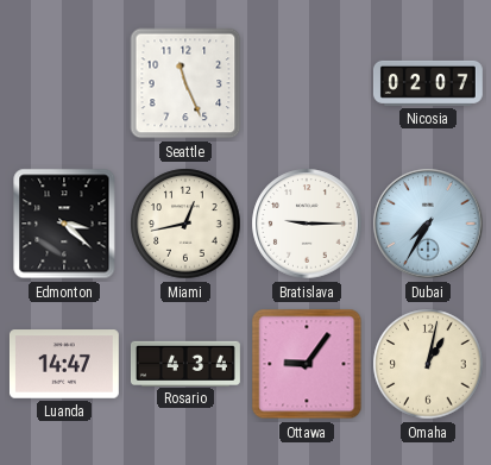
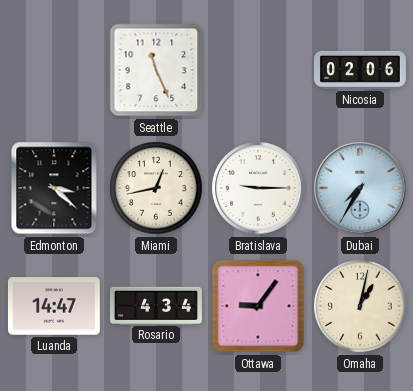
Nicosia: 02:07 -> 02:06 (360, 70)
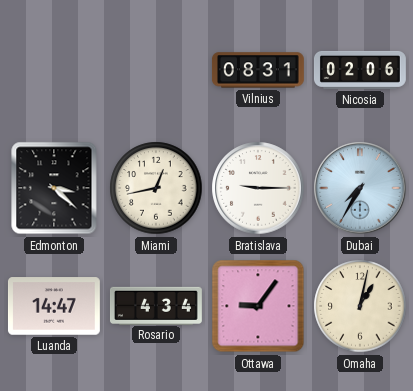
Seattle: 11:26 -> none (156, 70)
Vilnius: none -> 08:31 (258, 70)
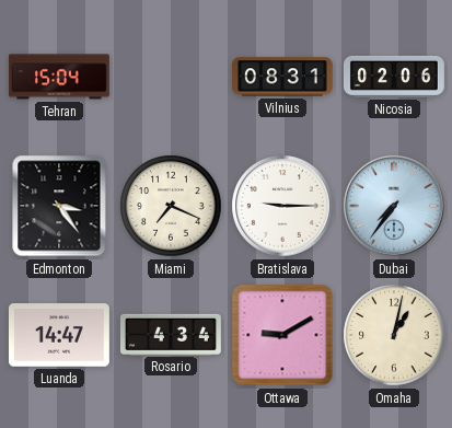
Tehran: none -> 15:04 (59, 77)
Edmonton: 3:22 -> 3:24 (59, 206)
Miami: 12:43 -> 7:19 (171, 206)
Dubai: 7:35 -> 7:36 (394, 206)
Ottawa: 9:06 -> 9:10 (282, 335)
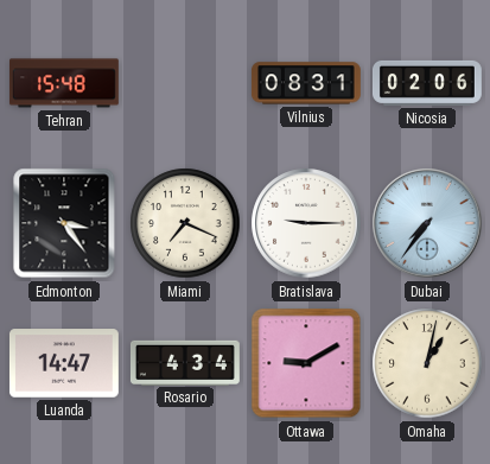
Tehran: 15:04 -> 15:48 (64, 83)
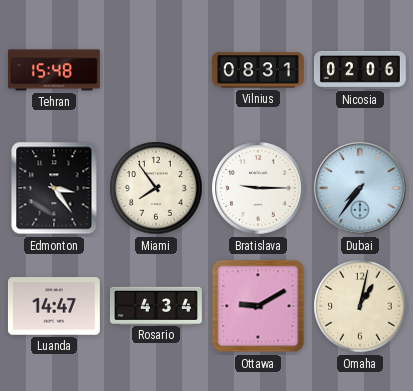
Miami: 7:19 -> 7:54 (156, 188)
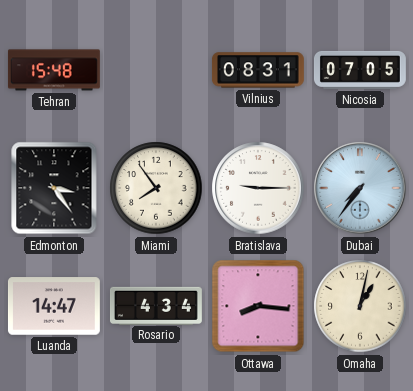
Nicosia: 02:06 -> 07:05 (360, 70)
Ottawa: 9:10 -> 8:16 (258, 306)
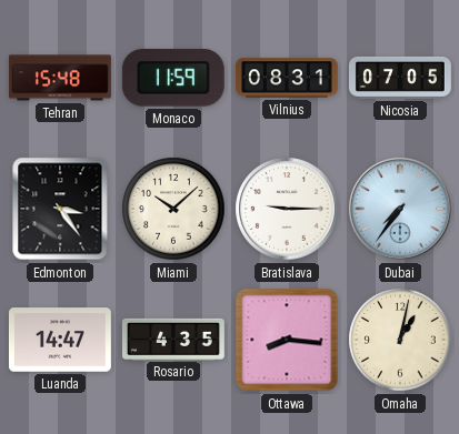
Monaco: none -> 11:59 (173, 79)
Miami: 7:54 -> 10:08 (173, 209)
Rosario: 4:34 -> 4:35 (173, 339)
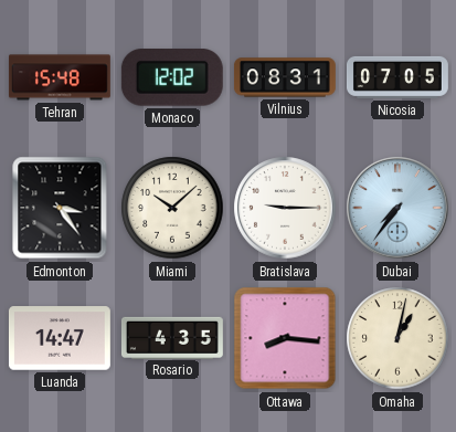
Monaco: 11:59 -> 12:02 (172, 78)
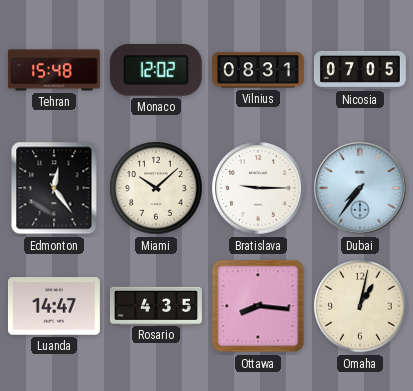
Edmonton: 3:24 -> 12:24 (54, 188)
